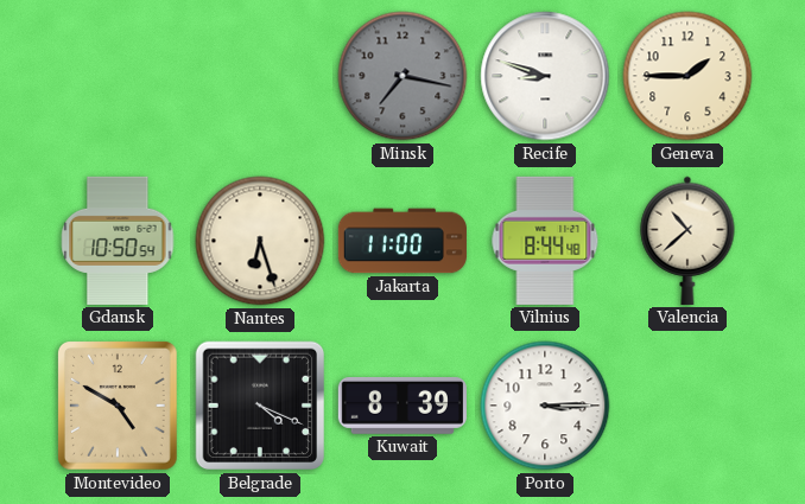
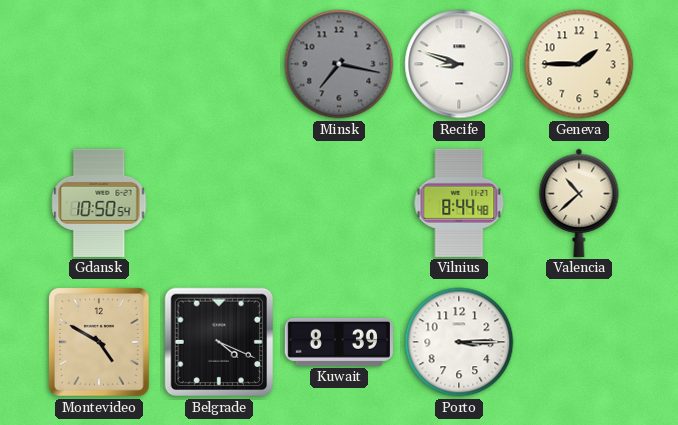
Nantes: 6:27 -> none (260, 241)
Jakarta: 11:00 -> none (402, 241)
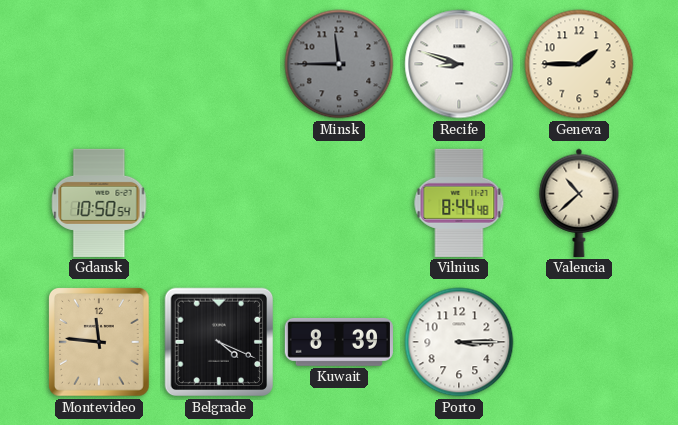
Minsk: 7:17 -> 11:45 (339, 64)
Montevideo: 4:50 -> 11:46 (99, 343)
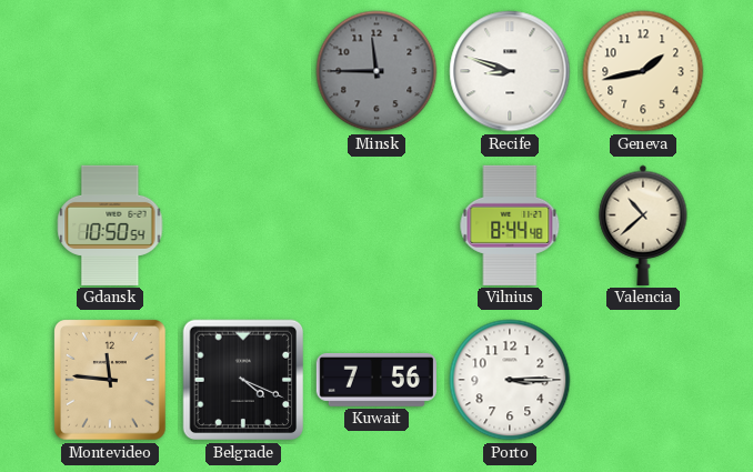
Geneva: 1:45 -> 1:43 (643, 71)
Kuwait: 8:39 -> 7:56 (376, 380)
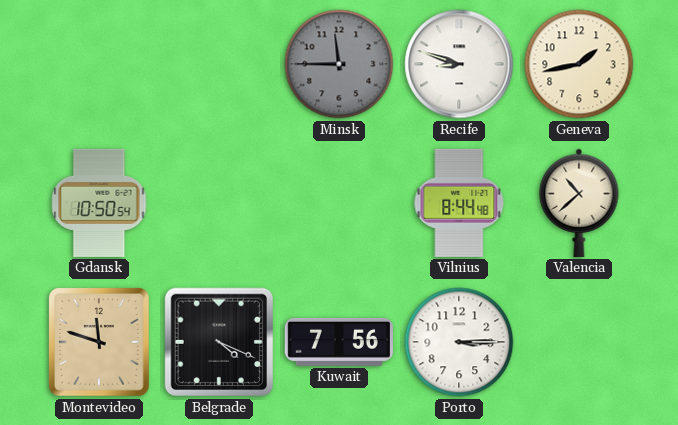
Montevideo: 11:46 -> 11:48 (99, 343)
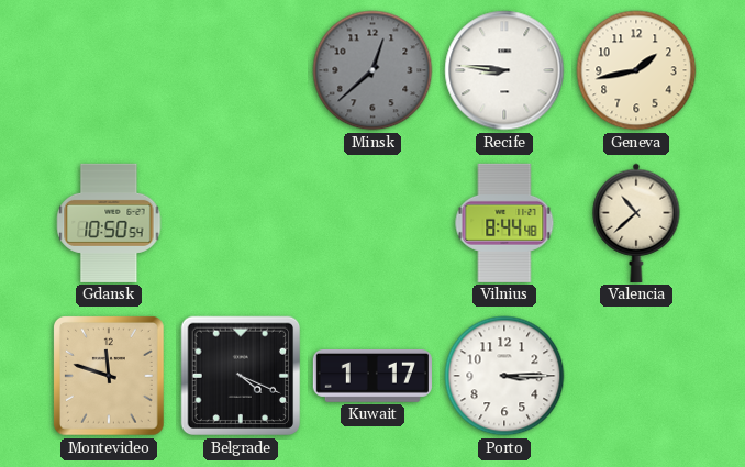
Minsk: 11:45 -> 12:38 (372, 70)
Recife: 8:48 -> 8:46 (504, 70)
Kuwait: 7:56 -> 1:17 (372, 376)
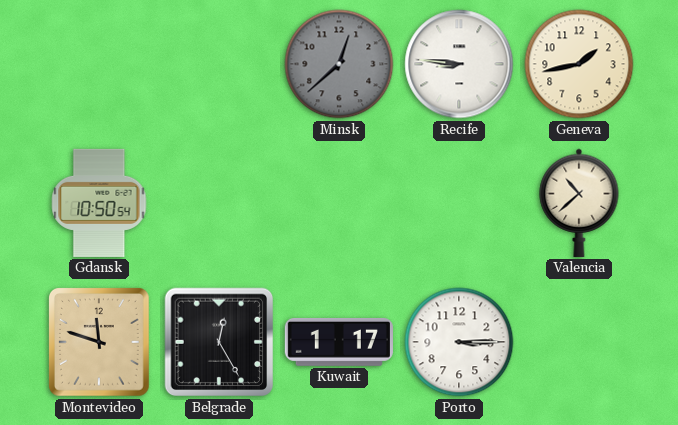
Vilnius: 8:44 -> none (504, 223)
Belgrade: 4:19 -> 12:25 (219, 342)
